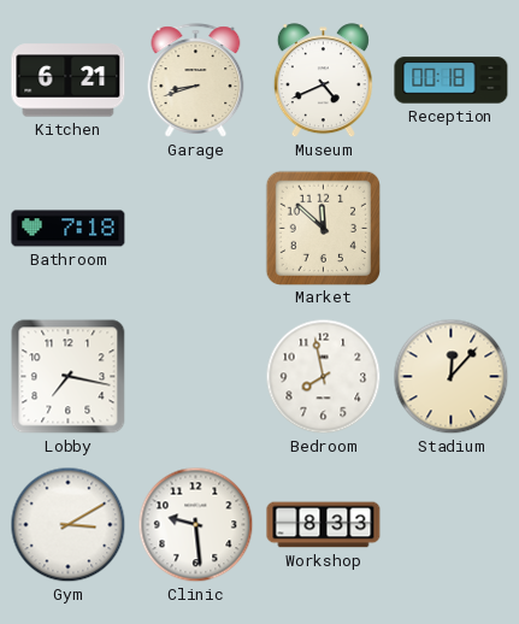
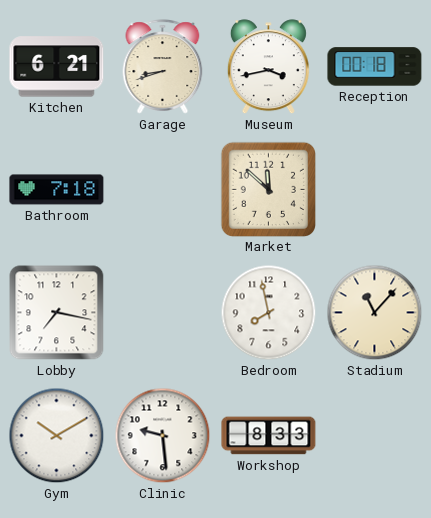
Museum: 4:41 -> 3:43 (268, 67)
Stadium: 12:07 -> 11:07 (375, 313)
Gym: 3:10 -> 10:10 (57, 436)
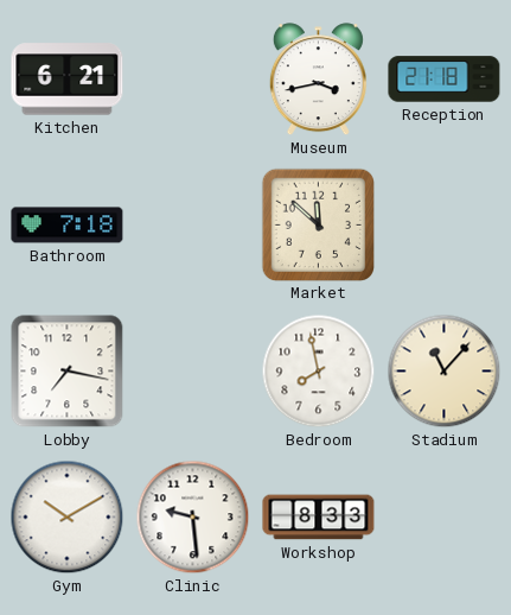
Garage: 8:42 -> none (163, 67)
Reception: 00:18 -> 21:18 (445, 80)
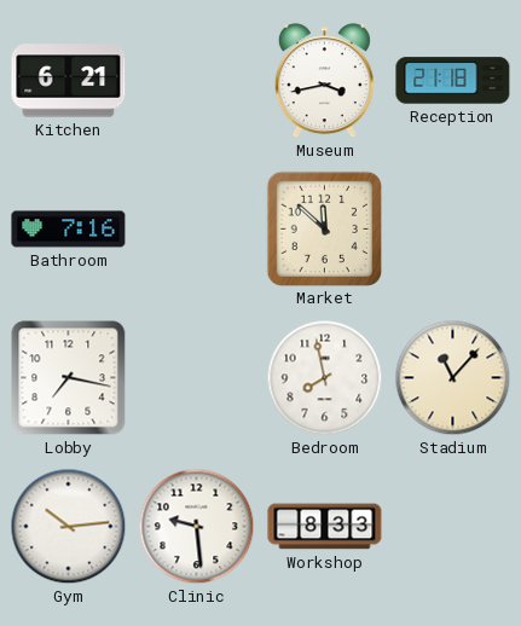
Bathroom: 7:18 -> 7:16 (69, 230)
Gym: 10:10 -> 10:14 (69, 527)
